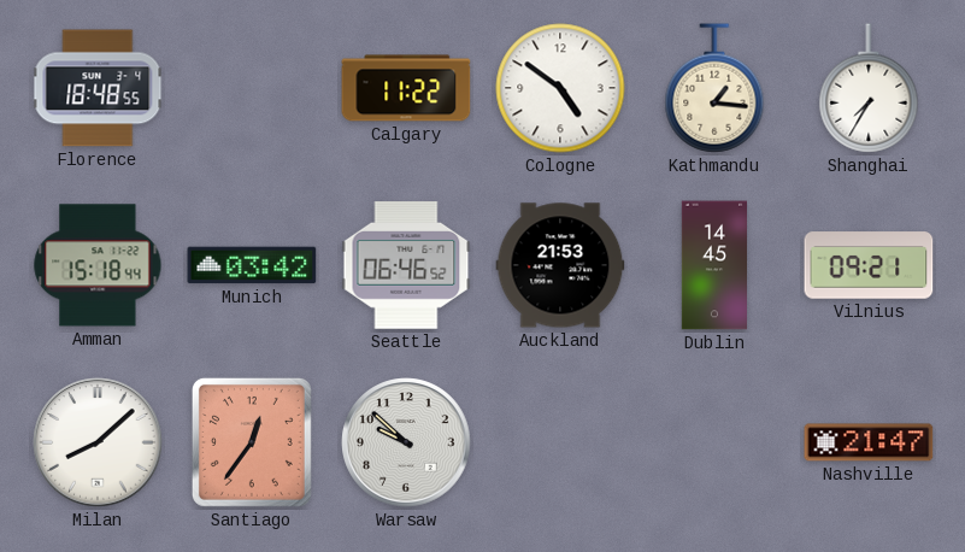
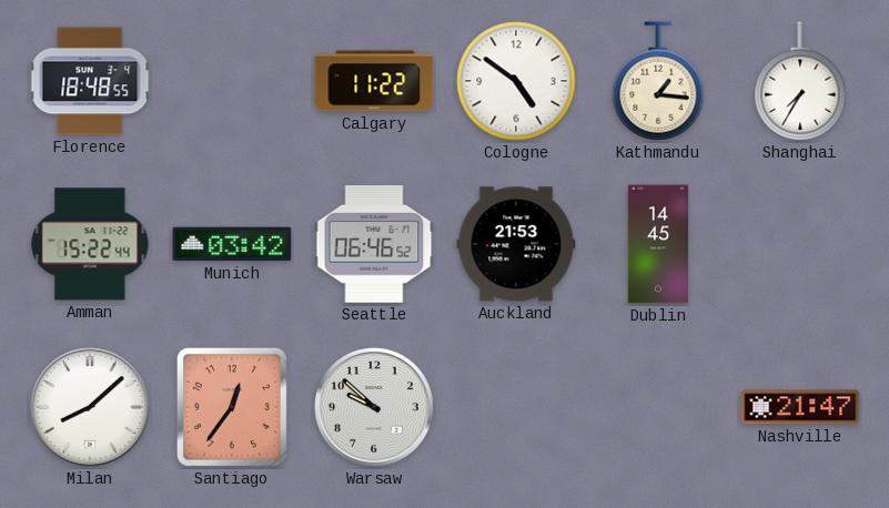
Amman: 15:18 -> 15:22 (90, 244)
Vilnius: 09:21 -> none (869, 265)
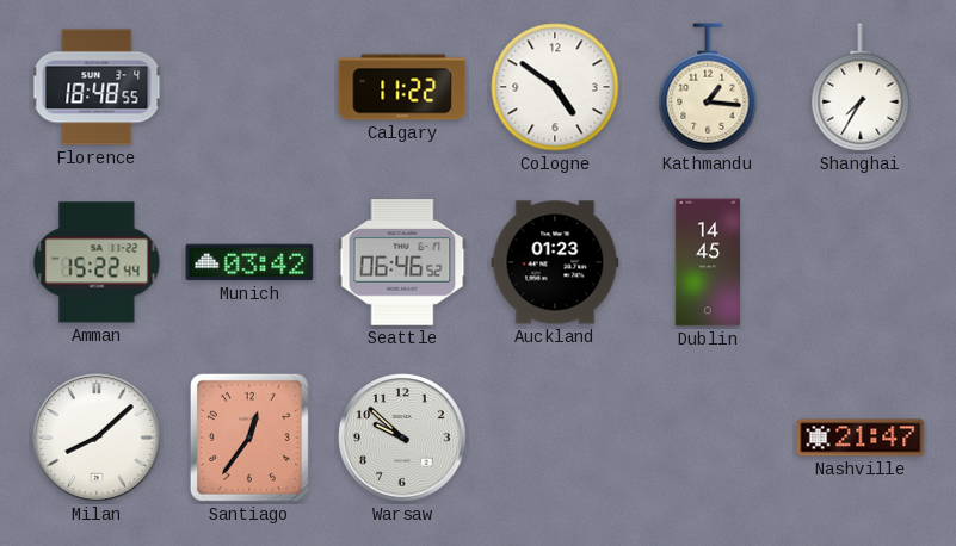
Auckland: 21:53 -> 01:23 (555, 262)
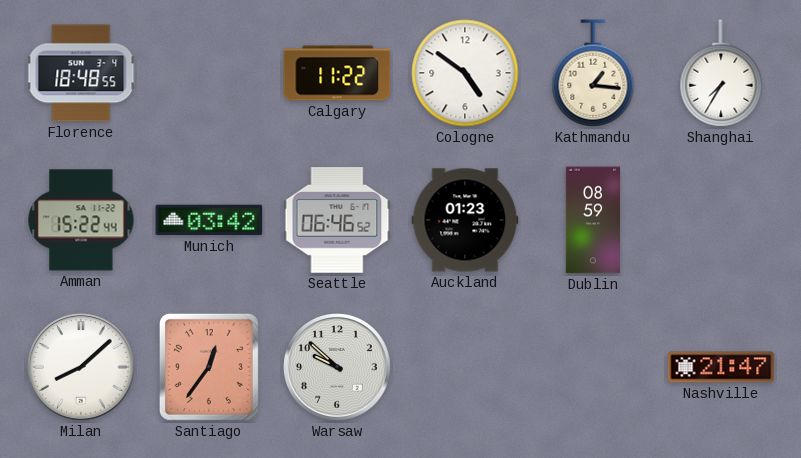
Dublin: 14:45 -> 08:59 (593, 220)
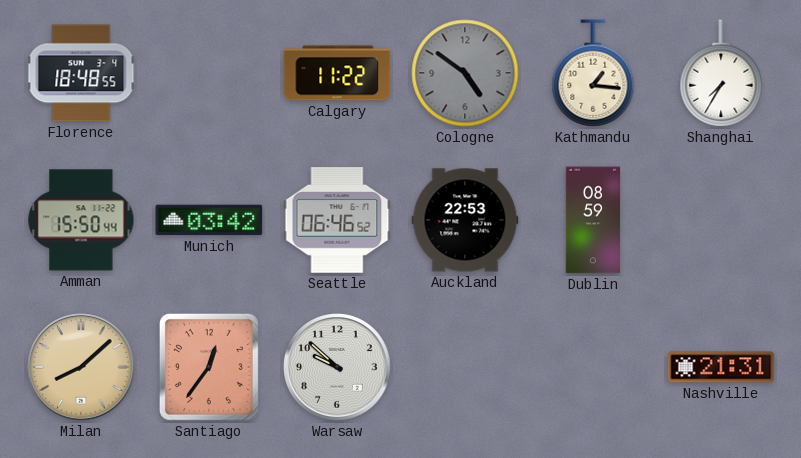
Cologne dial: white -> grey (465, 73)
Amman: 15:22 -> 15:50 (81, 220)
Auckland: 01:23 -> 22:53 (465, 220)
Milan dial: white -> champagne (81, 367)
Nashville: 21:47 -> 21:31 (721, 367)
